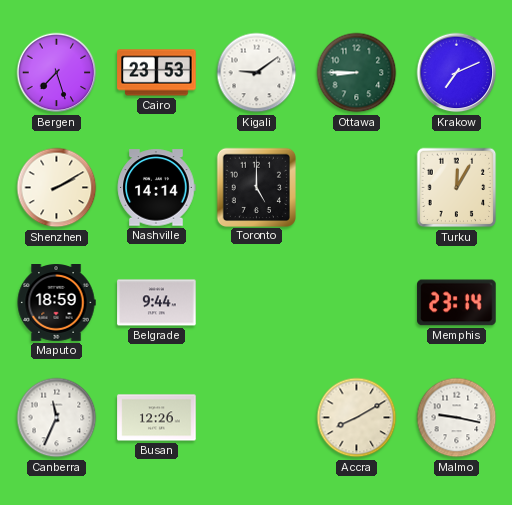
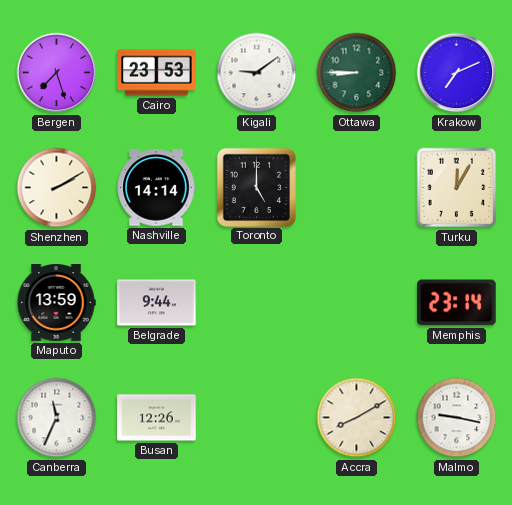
Maputo: 18:59 -> 13:59 (56, 303)
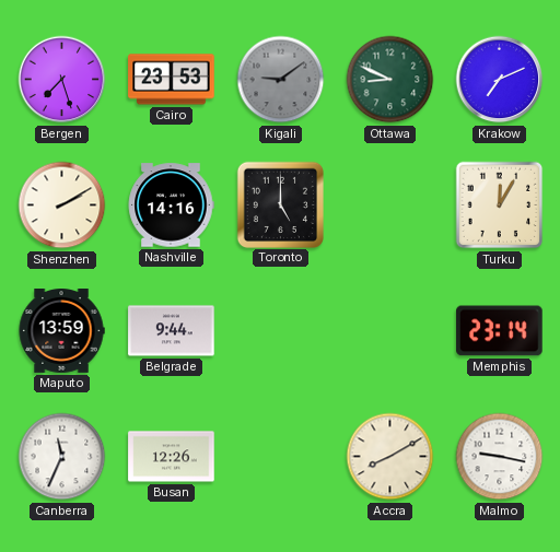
Kigali dial: white -> grey (281, 80)
Ottawa: 8:45 -> 8:49 (390, 80)
Nashville: 14:14 -> 14:16 (171, 205)
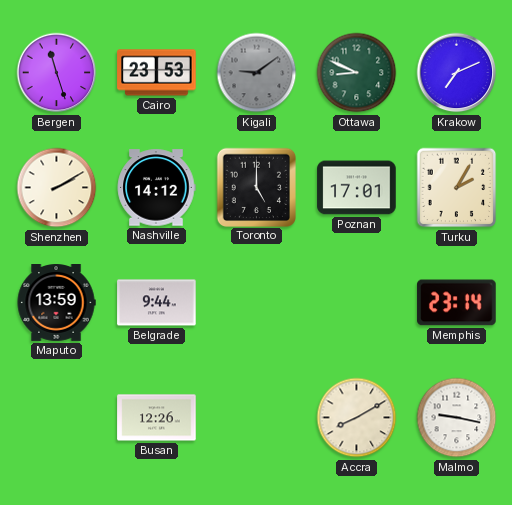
Bergen: 7:27 -> 11:27 (57, 73)
Nashville: 14:16 -> 14:12 (156, 188)
Poznan: none -> 17:01 (357, 188)
Turku: 12:05 -> 2:05 (457, 188)
Canberra: 11:34 -> none (62, 457)
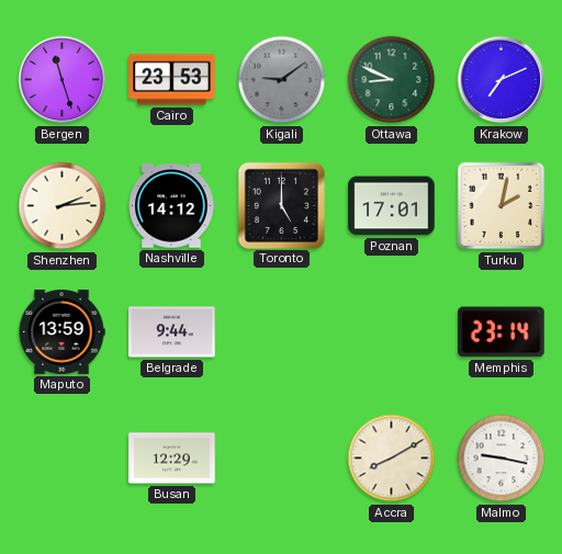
Shenzhen: 2:10 -> 2:14 (63, 206)
Turku: 2:05 -> 2:02 (502, 206)
Busan: 12:26 -> 12:29 (172, 459)
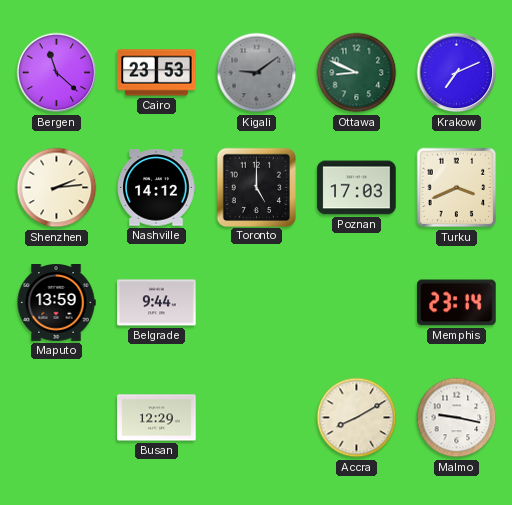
Bergen: 11:27 -> 11:22 (57, 73)
Poznan: 17:01 -> 17:03 (357, 188)
Turku: 2:02 -> 3:41 (457, 188)
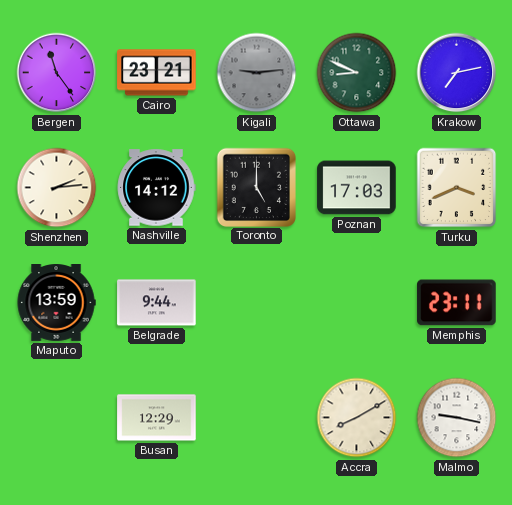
Bergen: 11:22 -> 11:24 (57, 73)
Cairo: 23:53 -> 23:21 (157, 73)
Kigali: 9:09 -> 9:14 (257, 73)
Krakow: 7:11 -> 7:13 (457, 73)
Memphis: 23:14 -> 23:11 (457, 303)
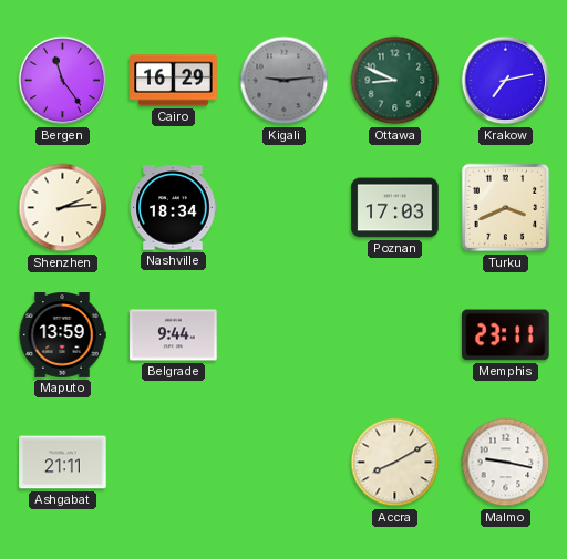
Cairo: 23:21 -> 16:29 (174, 81)
Nashville: 14:12 -> 18:34 (173, 208)
Toronto: 5:00 -> none (256, 187)
Ashgabat: none -> 21:11 (63, 463)
Busan: 12:29 -> none (157, 418)
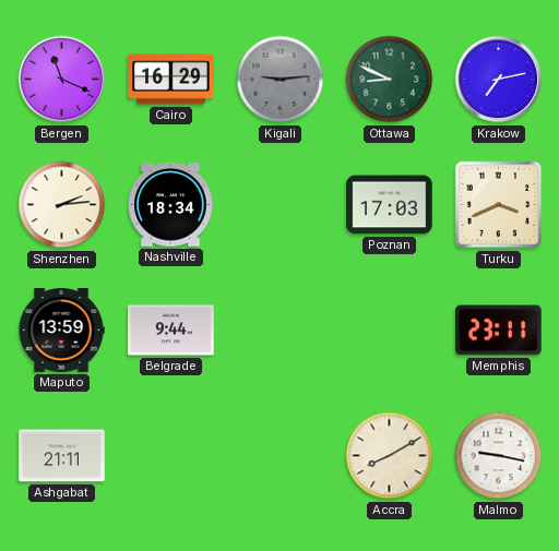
Bergen: 11:24 -> 11:19 (62, 80)
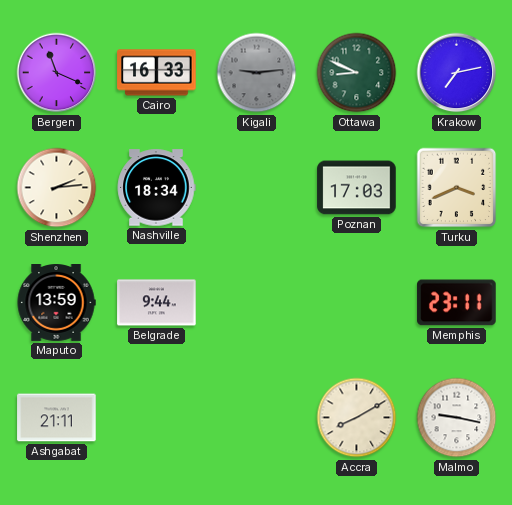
Cairo: 16:29 -> 16:33 (157, 73)
